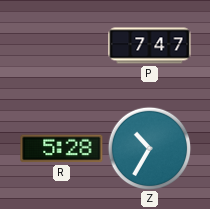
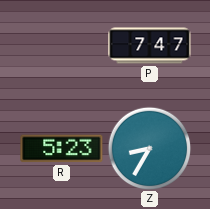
R: 5:28 -> 5:23 (62, 149)
Z: 10:35 -> 8:35 (149, 148)
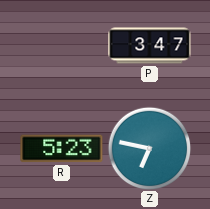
P: 7:47 -> 3:47 (150, 46)
Z: 8:35 -> 6:47 (149, 148)
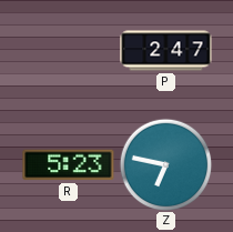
P: 3:47 -> 2:47 (166, 51)
